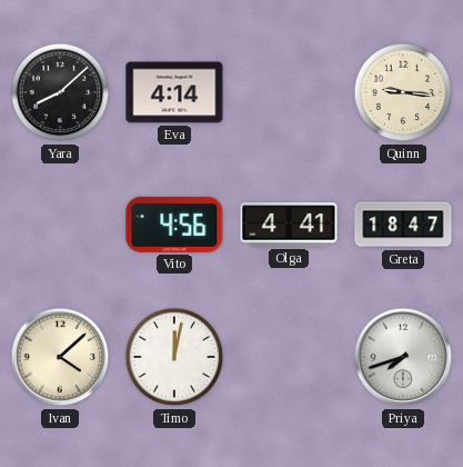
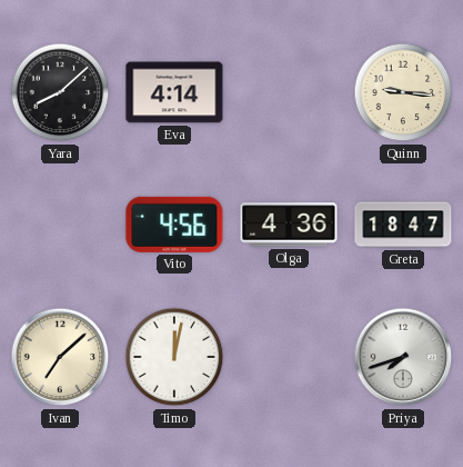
Olga: 4:41 -> 4:36 (289, 225)
Ivan: 4:08 -> 7:08 (60, 357)
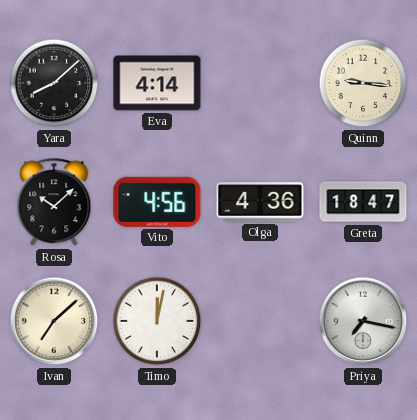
Rosa: none -> 10:08 (54, 203)
Priya: 7:42 -> 7:17 (363, 321)
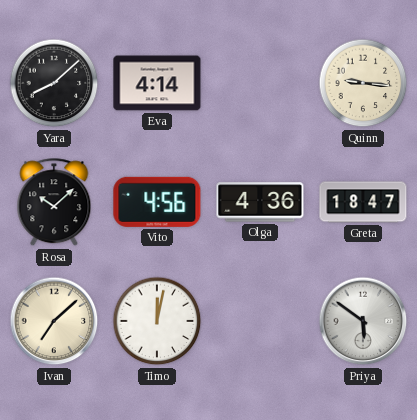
Priya: 7:17 -> 5:51 (363, 321)
